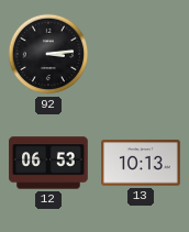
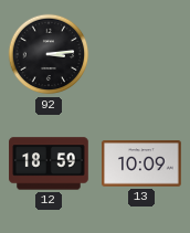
12: 06:53 -> 18:59 (49, 163)
13: 10:13 -> 10:09 (141, 163)
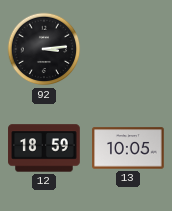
13: 10:09 -> 10:05 (128, 148)
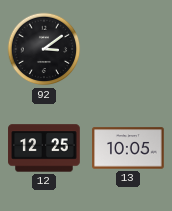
92: 3:14 -> 3:09 (44, 49)
12: 18:59 -> 12:25 (44, 148)
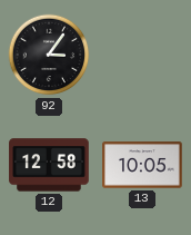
92: 3:09 -> 3:06 (49, 55)
12: 12:25 -> 12:58 (49, 165)
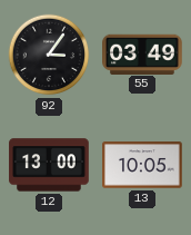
55: none -> 03:49 (143, 53)
12: 12:58 -> 13:00 (49, 165)
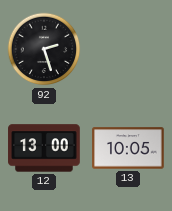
92: 3:06 -> 2:27 (44, 49)
55: 03:49 -> none (143, 53)
